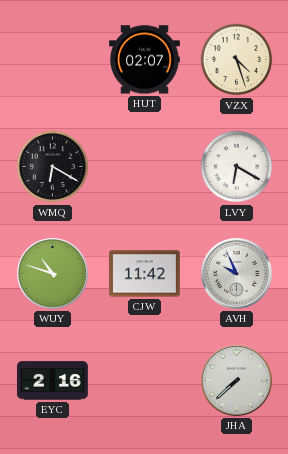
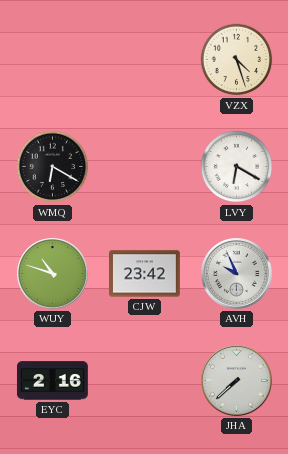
HUT: 02:07 -> none (145, 60)
CJW: 11:42 -> 23:42 (145, 274)
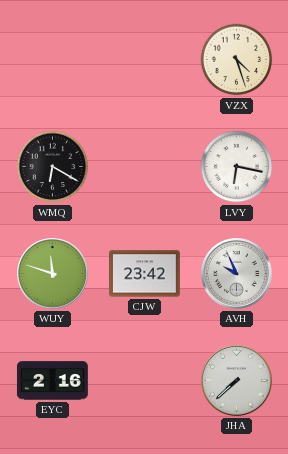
LVY: 6:20 -> 6:17 (237, 167)
WUY: 10:48 -> 11:48 (53, 274)
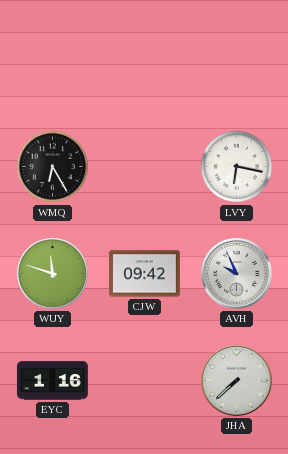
VZX: 4:27 -> none (237, 60)
WMQ: 6:20 -> 6:25 (53, 167)
CJW: 23:42 -> 09:42 (145, 274)
EYC: 2:16 -> 1:16 (53, 381)
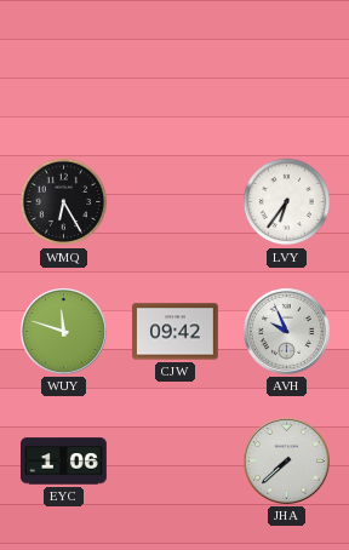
LVY: 6:17 -> 6:36 (287, 202)
EYC: 1:16 -> 1:06 (64, 462)
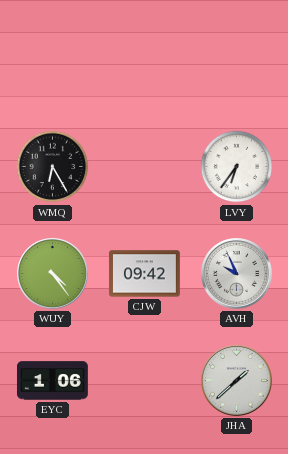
WUY: 11:48 -> 4:24 (53, 274)
JHA: 7:38 -> 1:38 (237, 381)
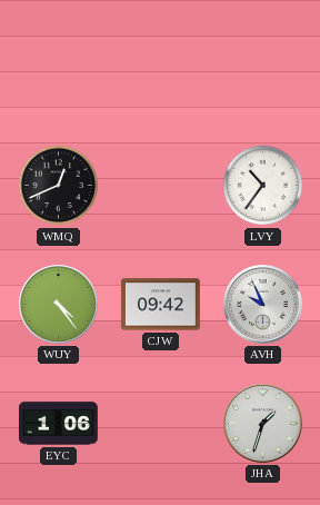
WMQ: 6:25 -> 12:41 (59, 186)
LVY: 6:36 -> 10:36 (263, 186)
JHA: 1:38 -> 1:33 (263, 424)
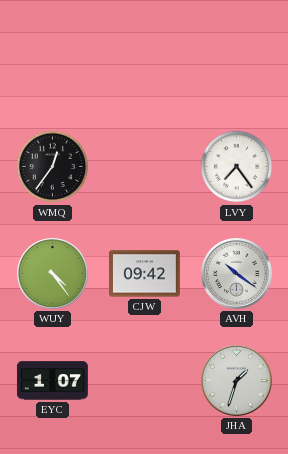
WMQ: 12:41 -> 12:36 (53, 167)
LVY: 10:36 -> 7:24 (237, 167)
AVH: 9:56 -> 10:21 (237, 274)
EYC: 1:06 -> 1:07 (53, 381)
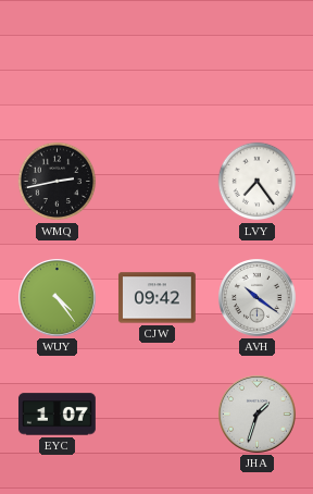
WMQ: 12:36 -> 2:43 (58, 182)
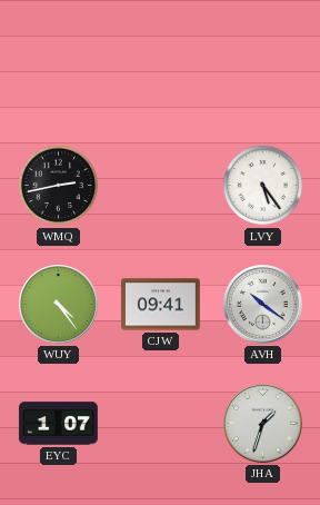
LVY: 7:24 -> 5:24 (263, 186)
CJW: 09:42 -> 09:41 (161, 305)
